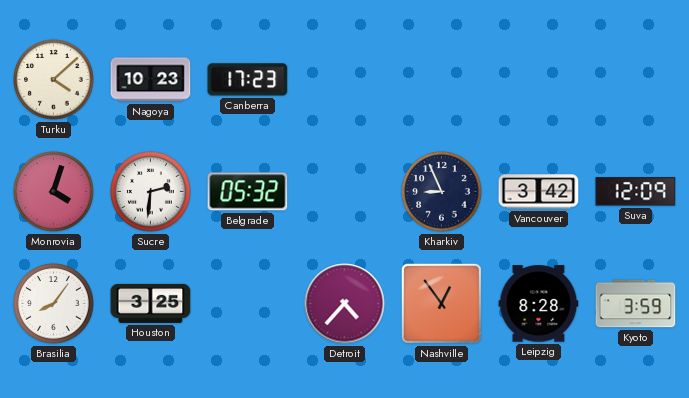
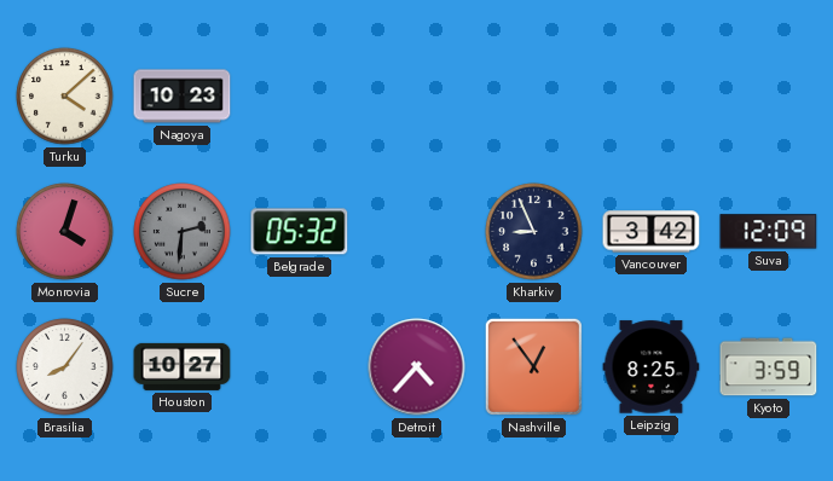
Canberra: 17:23 -> none (248, 80)
Sucre dial: white -> grey (183, 232)
Houston: 3:25 -> 10:27 (183, 366)
Leipzig: 8:28 -> 8:25 (652, 367)
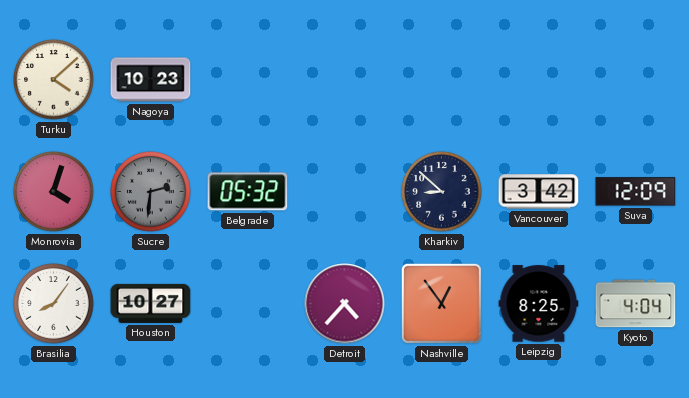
Kharkiv: 8:56 -> 8:52 (442, 192)
Kyoto: 3:59 -> 4:04 (636, 304)
